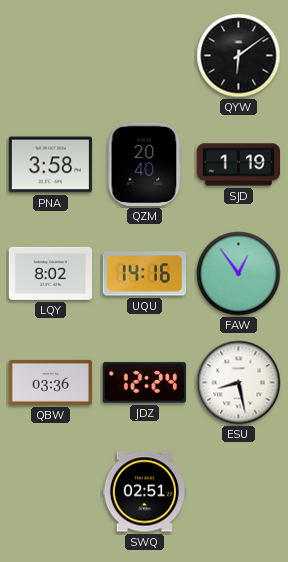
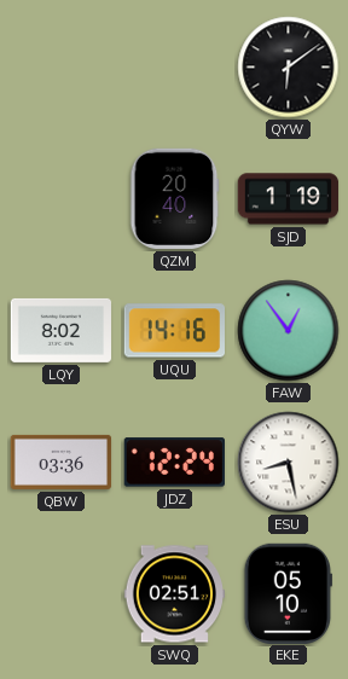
PNA: 3:58 -> none (50, 165)
EKE: none -> 05:10 (288, 593)
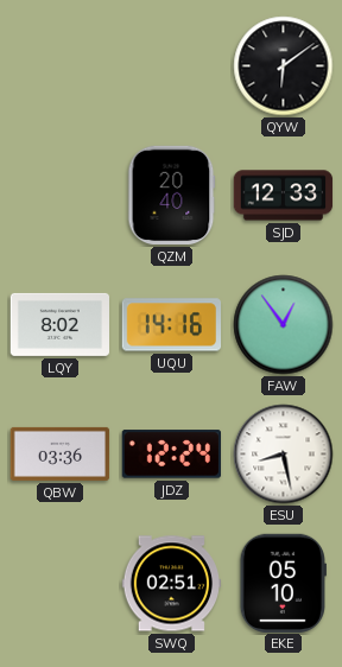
SJD: 1:19 -> 12:33 (284, 196)
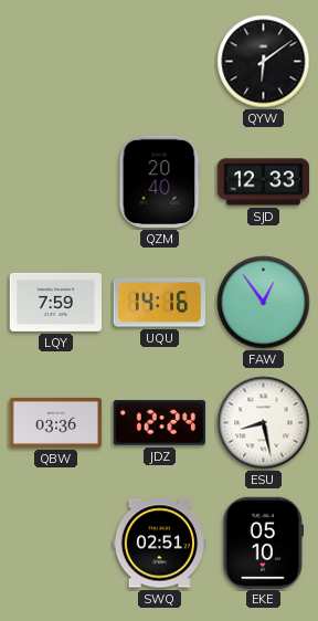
LQY: 8:02 -> 7:59 (56, 302)
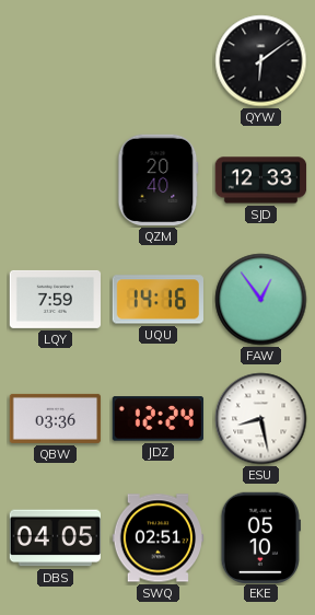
DBS: none -> 04:05 (55, 538)
